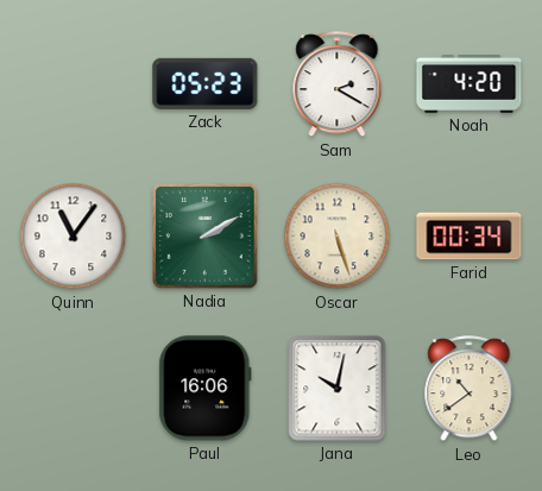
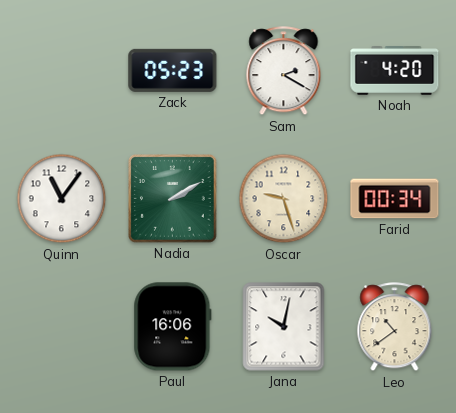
Oscar: 5:27 -> 9:27 (284, 199)
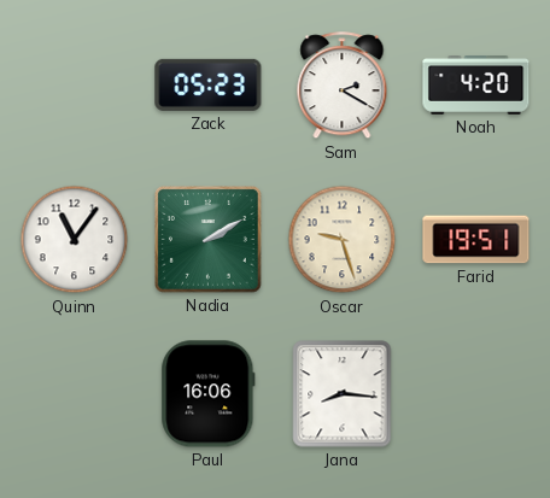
Farid: 00:34 -> 19:51 (476, 240)
Jana: 10:02 -> 8:16 (343, 394)
Leo: 10:39 -> none (395, 327)
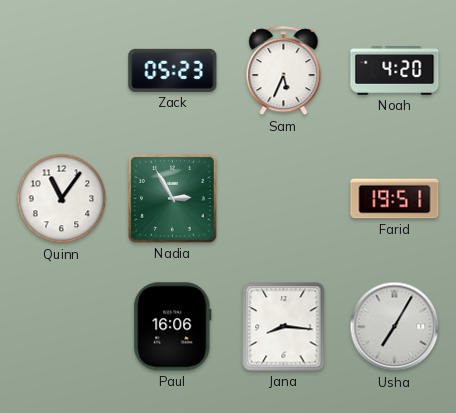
Sam: 2:20 -> 5:34 (284, 71)
Nadia: 2:10 -> 2:55 (173, 199)
Oscar: 9:27 -> none (343, 240)
Usha: none -> 7:05 (395, 327)
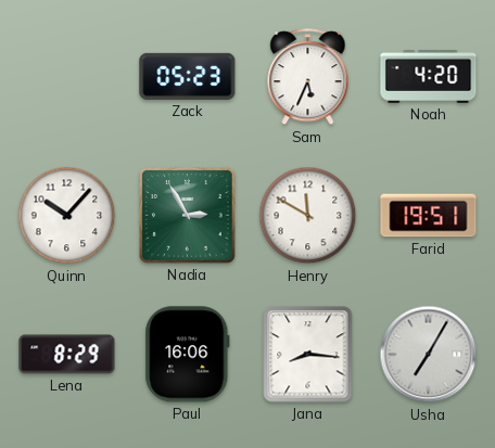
Quinn: 11:06 -> 10:07 (67, 216)
Henry: none -> 11:50 (308, 216)
Lena: none -> 8:29 (67, 355)
